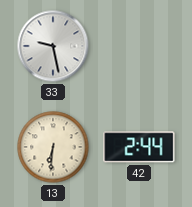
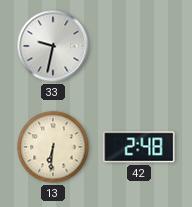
33: 9:28 -> 9:32 (53, 46)
42: 2:44 -> 2:48 (139, 147)
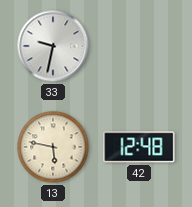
13: 6:31 -> 5:47 (53, 147)
42: 2:48 -> 12:48 (139, 147)
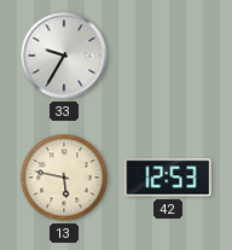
33: 9:32 -> 9:35 (64, 56)
42: 12:48 -> 12:53 (168, 178)
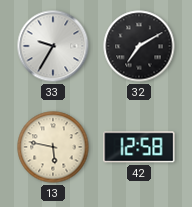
32: none -> 7:10 (139, 46)
42: 12:53 -> 12:58 (139, 147)
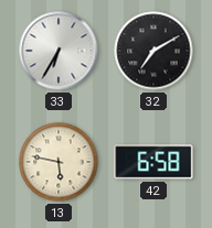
33: 9:35 -> 6:35 (59, 51)
42: 12:58 -> 6:58 (153, 162)
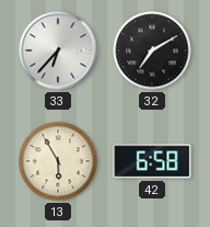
33: 6:35 -> 6:37 (58, 50)
13: 5:47 -> 5:55 (58, 161)
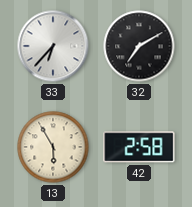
42: 6:58 -> 2:58 (139, 147)
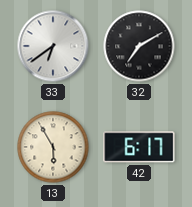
33: 6:37 -> 6:39 (53, 46)
42: 2:58 -> 6:17 (139, 147)
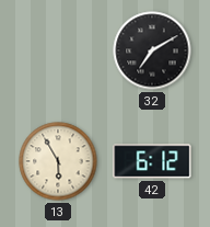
33: 6:39 -> none (53, 46)
42: 6:17 -> 6:12 (152, 161)
